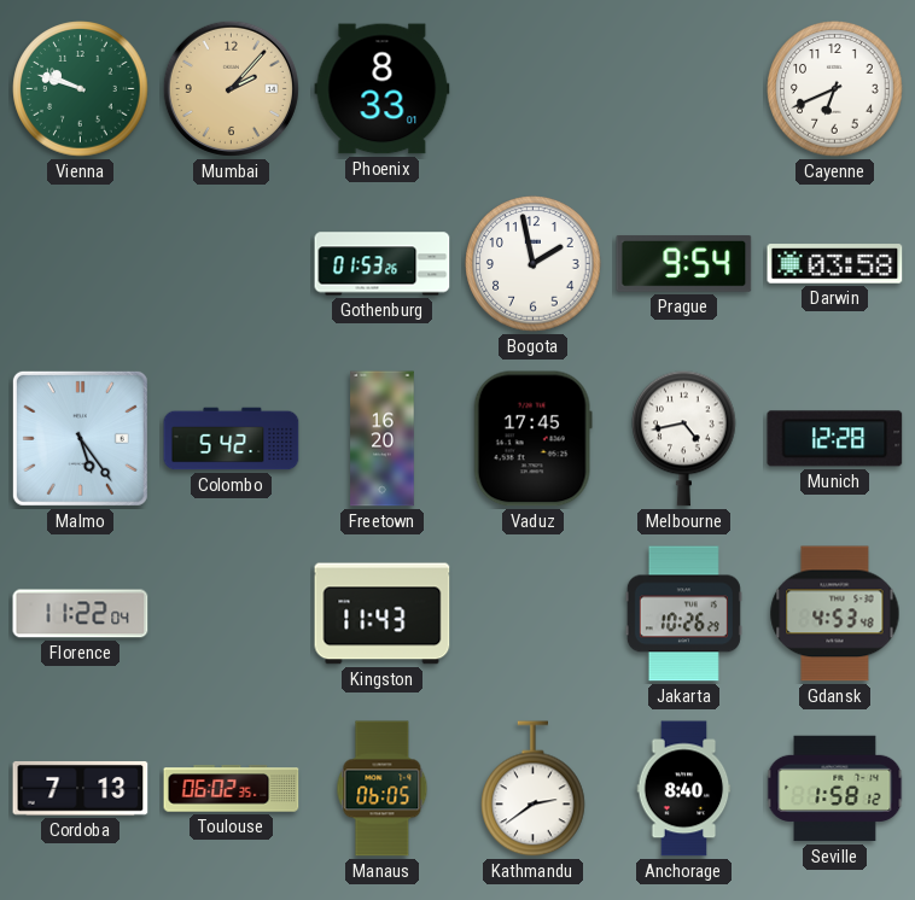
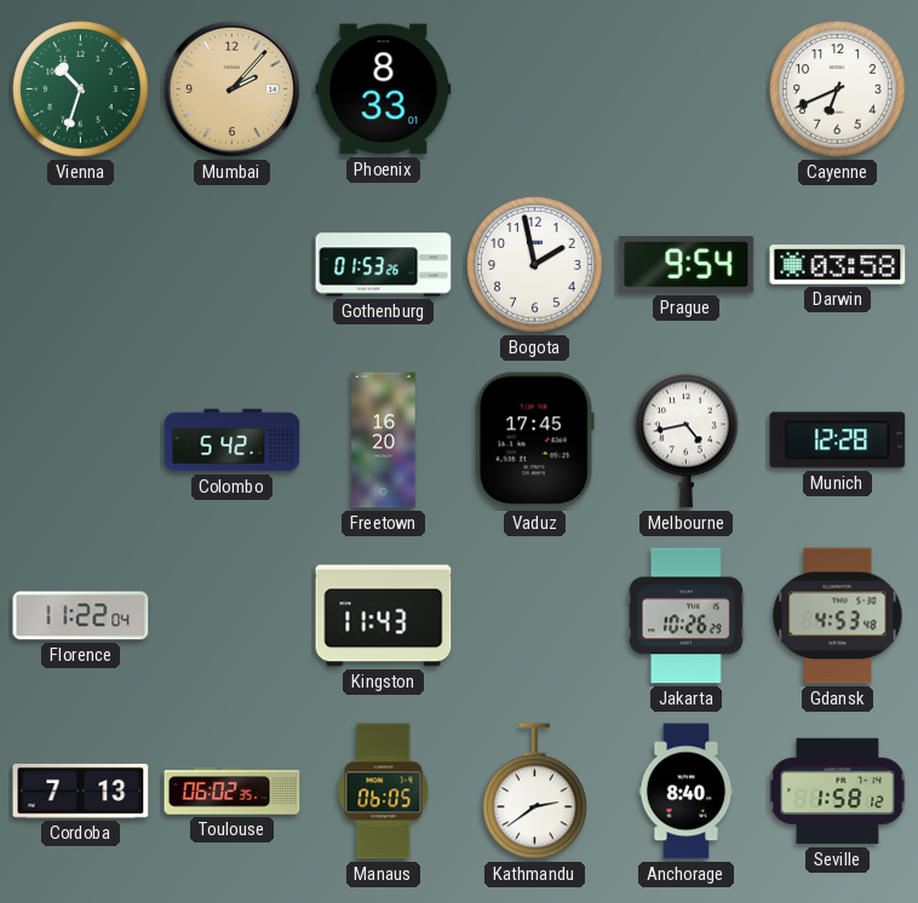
Vienna: 9:48 -> 10:33 (81, 90)
Malmo: 5:24 -> none (80, 438)
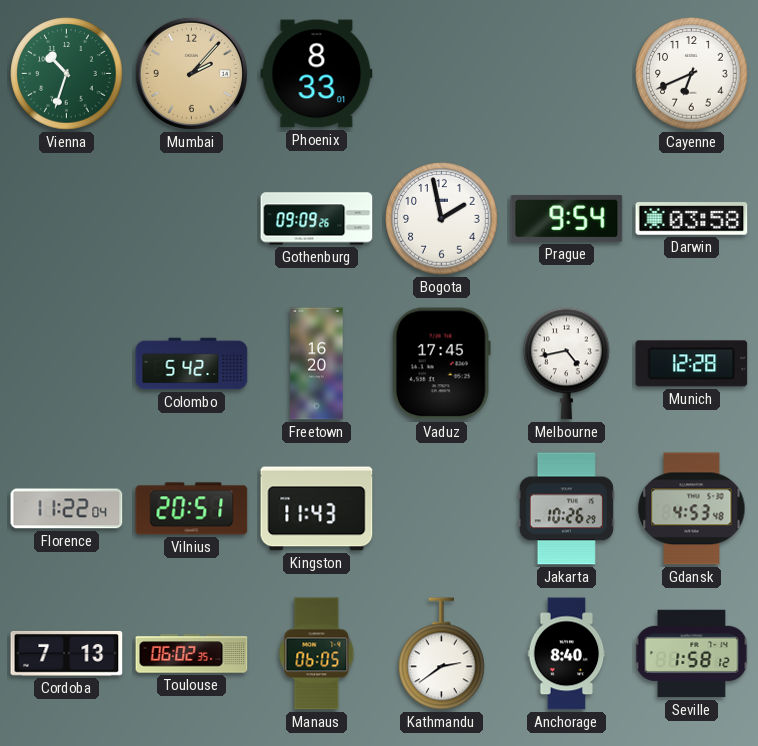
Gothenburg: 01:53 -> 09:09 (317, 219)
Vilnius: none -> 20:51 (192, 509)
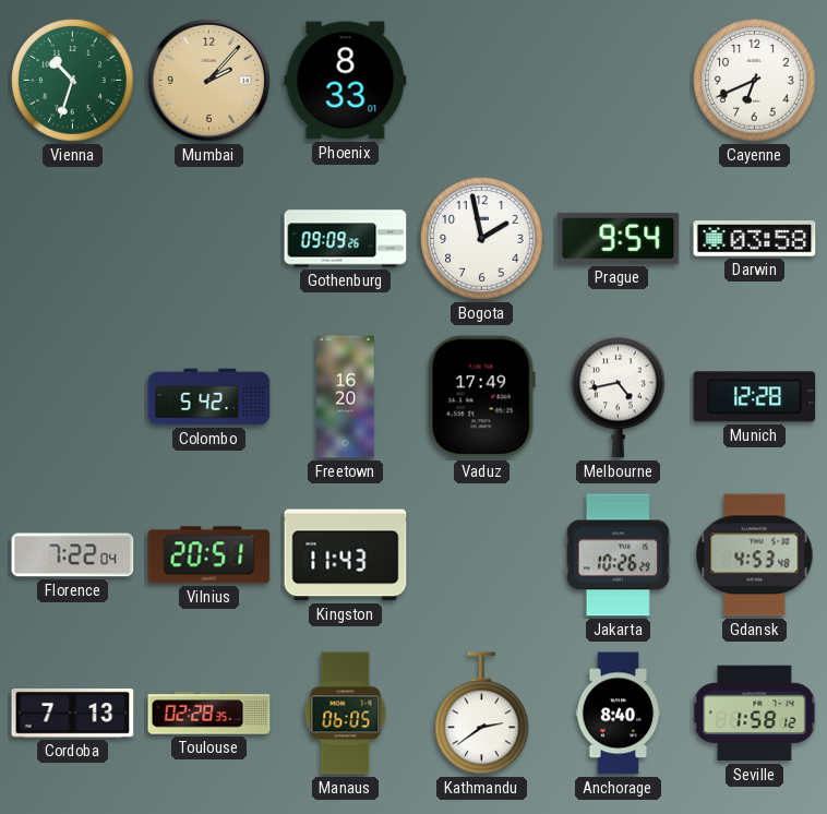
Vaduz: 17:45 -> 17:49 (481, 397)
Florence: 11:22 -> 7:22 (73, 555)
Toulouse: 06:02 -> 02:28 (209, 714)
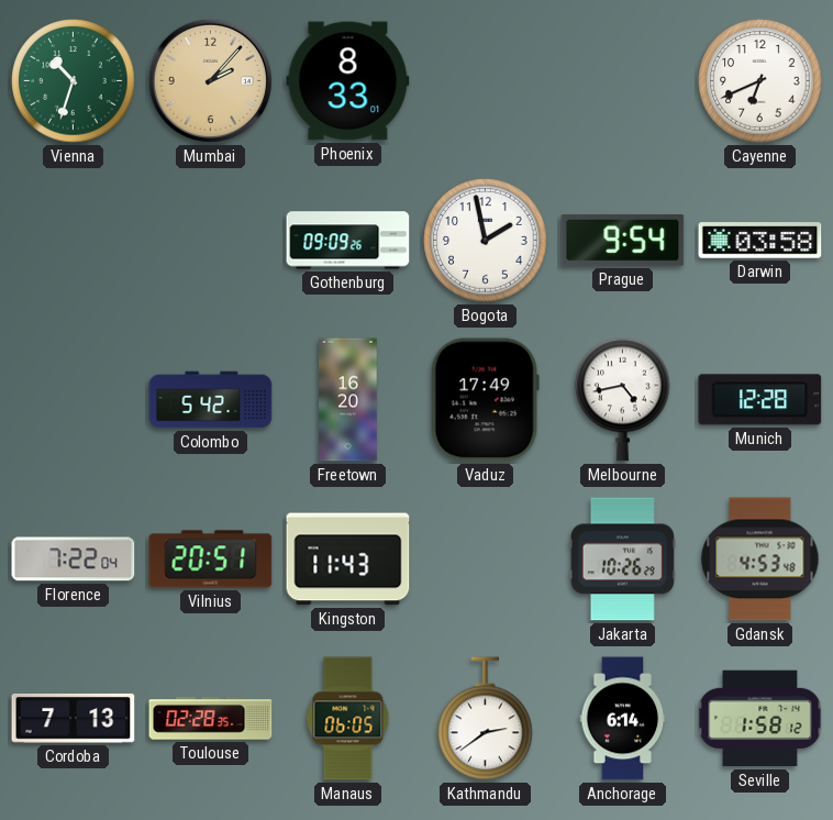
Anchorage: 8:40 -> 6:14 (623, 719)
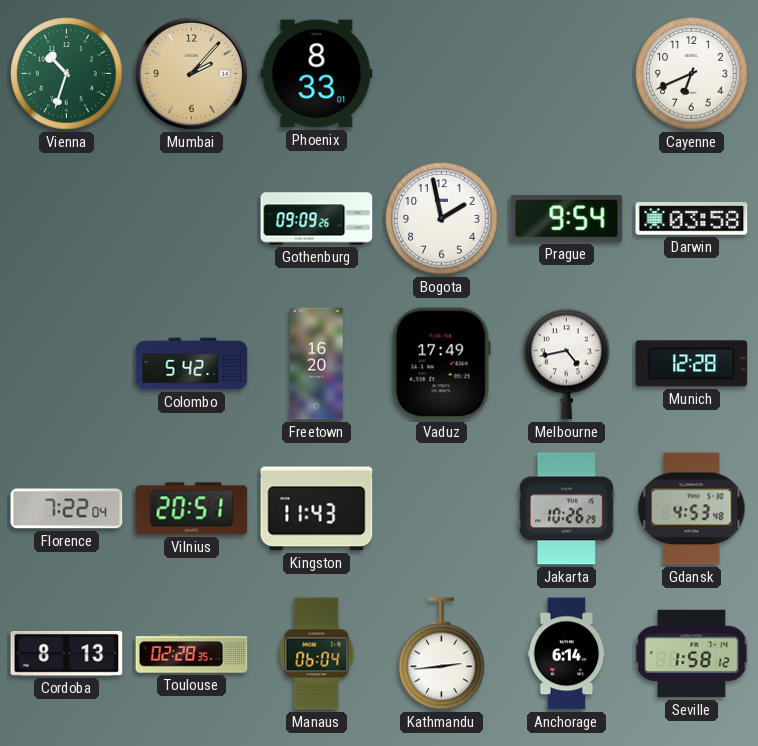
Cordoba: 7:13 -> 8:13 (67, 653)
Manaus: 06:05 -> 06:04 (317, 654)
Kathmandu: 2:39 -> 2:44 (442, 654)
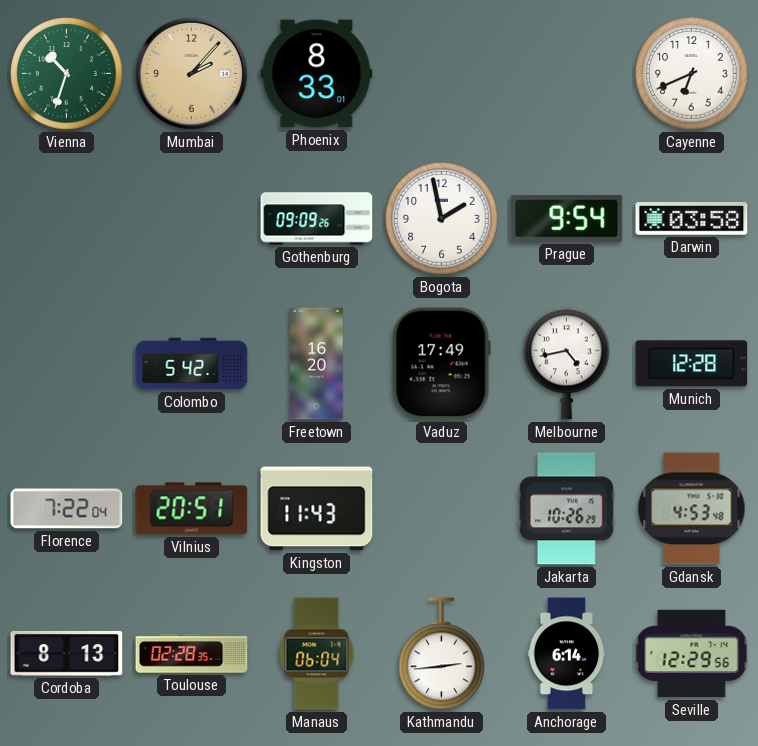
Seville: 1:58 -> 12:29 (692, 654)
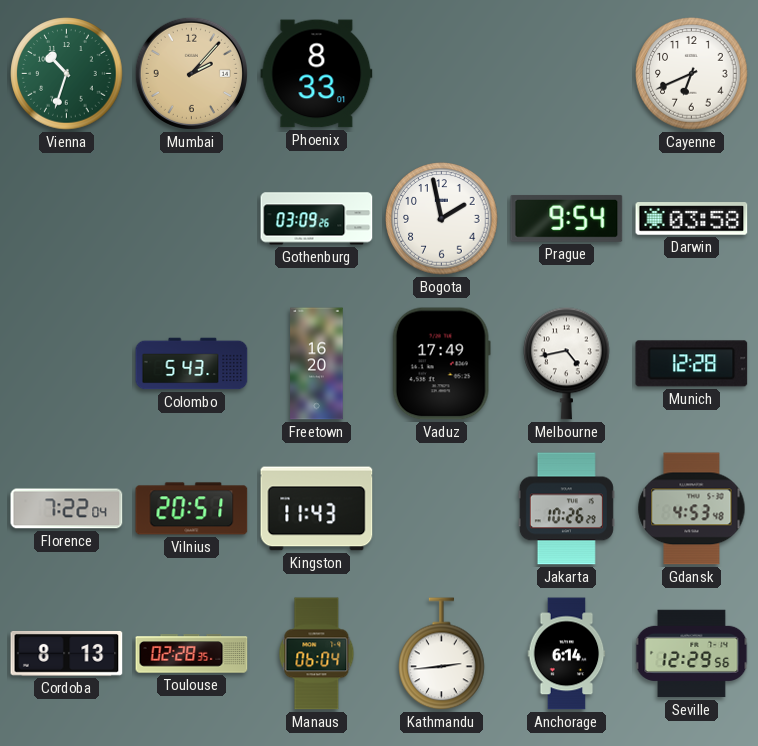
Gothenburg: 09:09 -> 03:09 (317, 219)
Colombo: 5:42 -> 5:43 (192, 364)
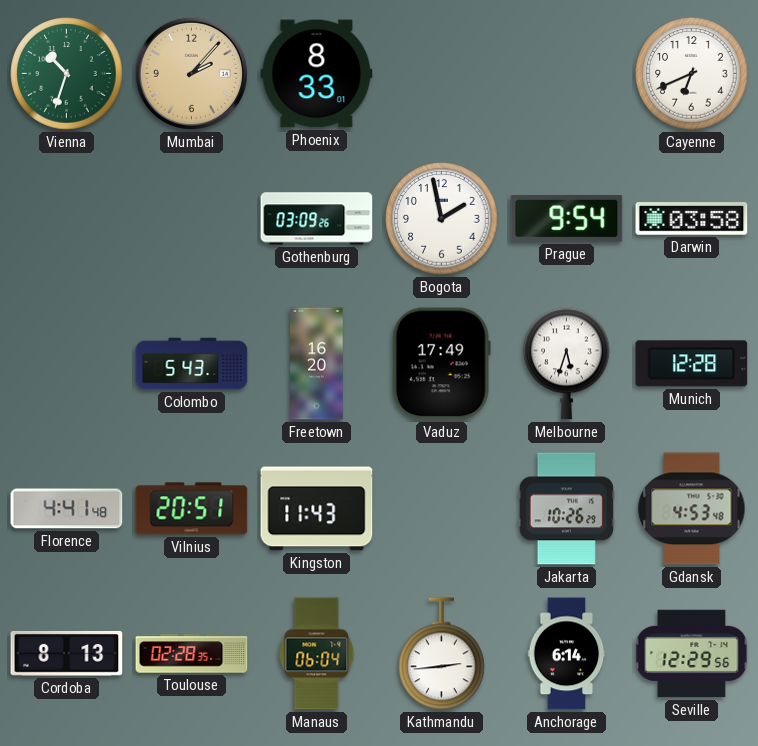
Melbourne: 4:43 -> 5:33 (567, 363)
Florence: 7:22 -> 4:41 (67, 509)
